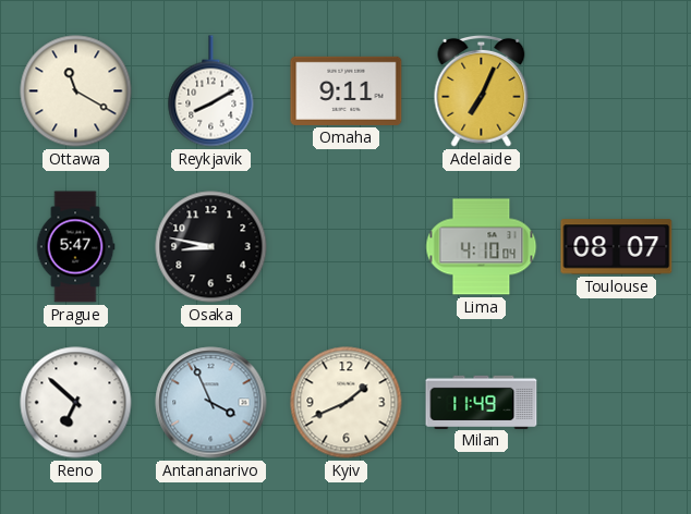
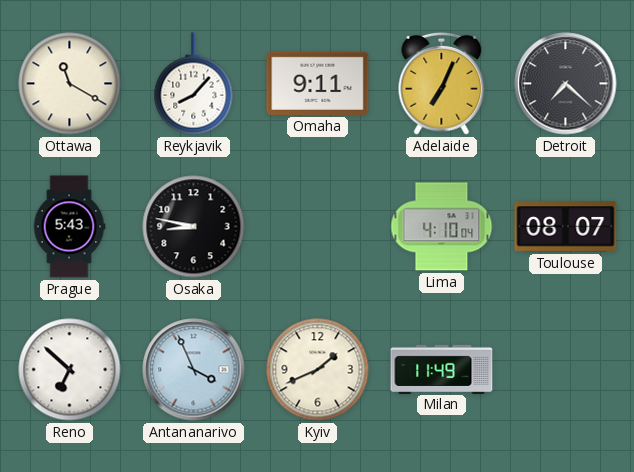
Reykjavik: 8:10 -> 8:07 (194, 84)
Detroit: none -> 7:22 (566, 84)
Prague: 5:47 -> 5:43 (69, 227)
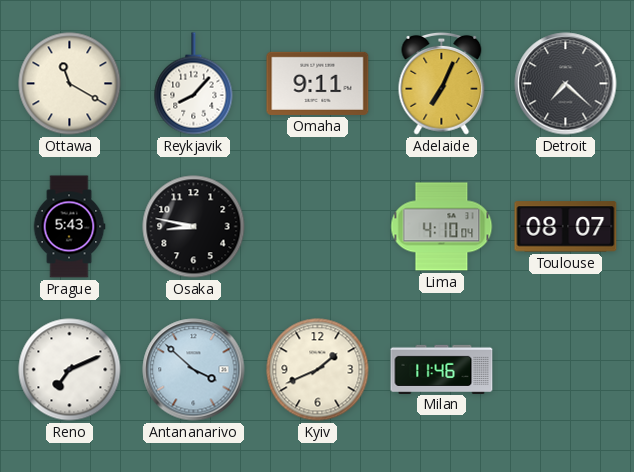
Reno: 6:52 -> 7:11 (70, 370)
Antananarivo: 3:56 -> 3:52 (194, 370)
Milan: 11:49 -> 11:46 (442, 369)
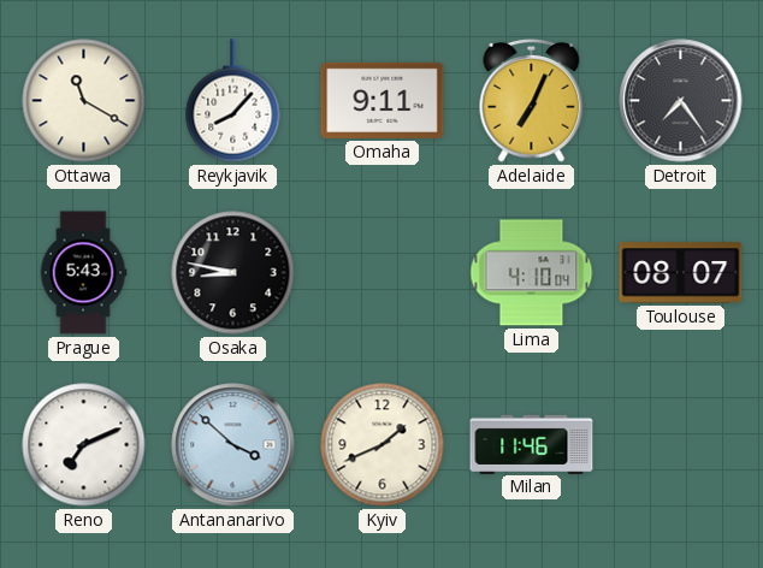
Detroit: 7:22 -> 7:24 (681, 101)
